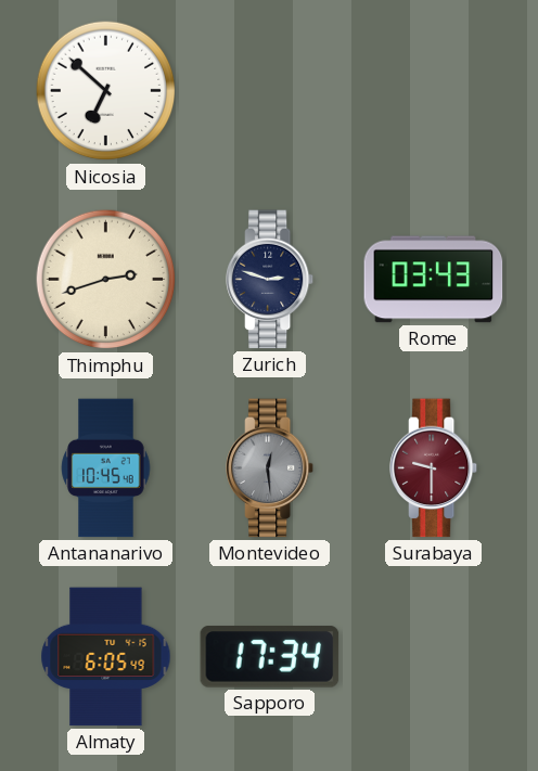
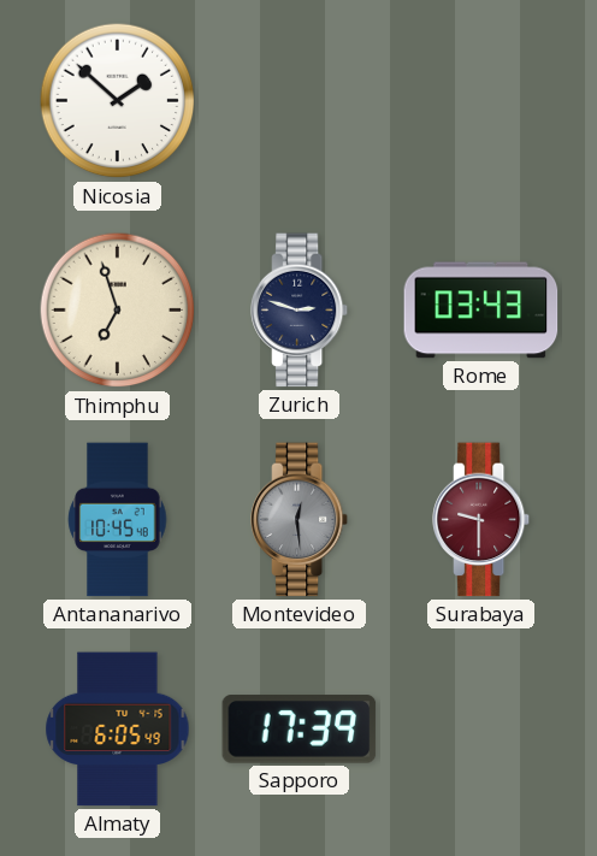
Nicosia: 6:52 -> 1:52 (118, 101)
Thimphu: 2:42 -> 6:57 (118, 311)
Sapporo: 17:34 -> 17:39 (300, 730)
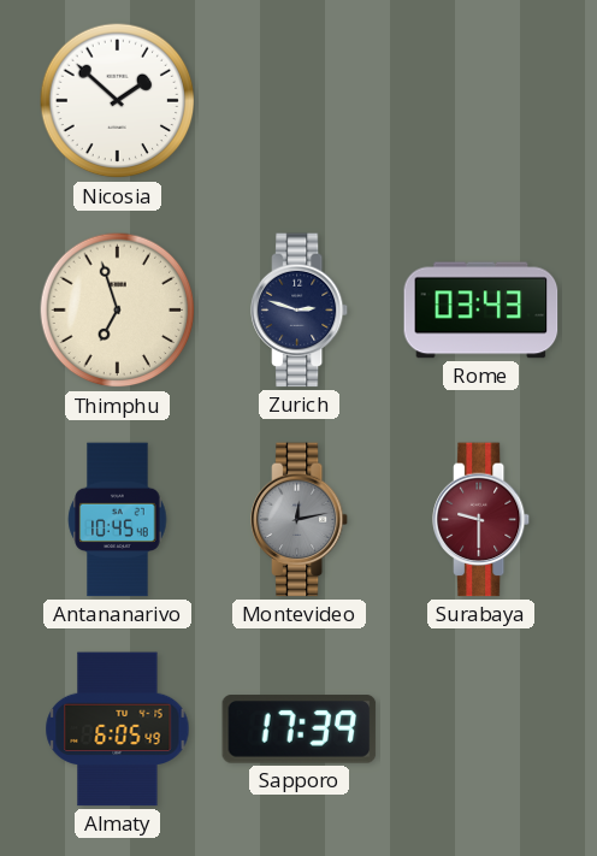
Montevideo: 12:29 -> 12:13 (300, 520)
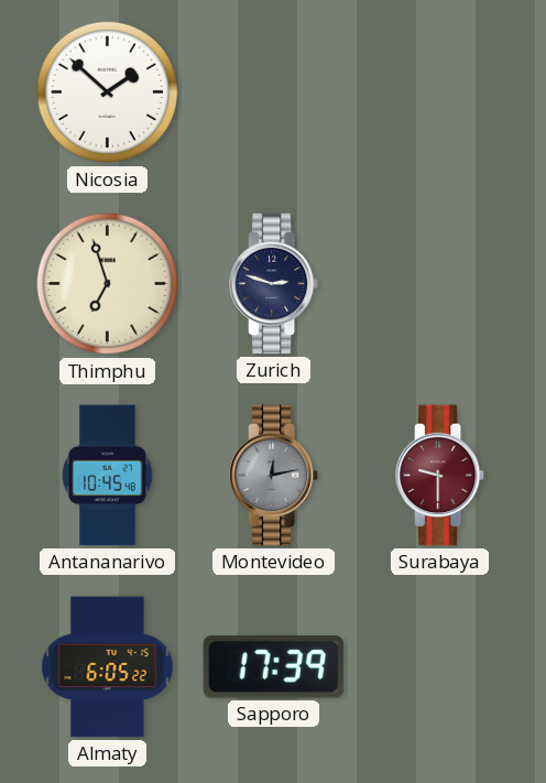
Rome: 03:43 -> none (481, 311)
Almaty: 6:05:49 -> 6:05:22 (108, 667)
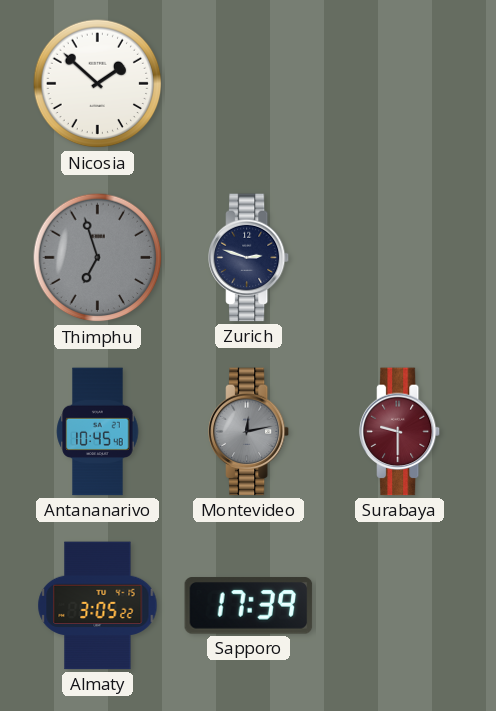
Thimphu dial: cream -> grey (98, 258)
Almaty: 6:05 -> 3:05 (98, 606)
